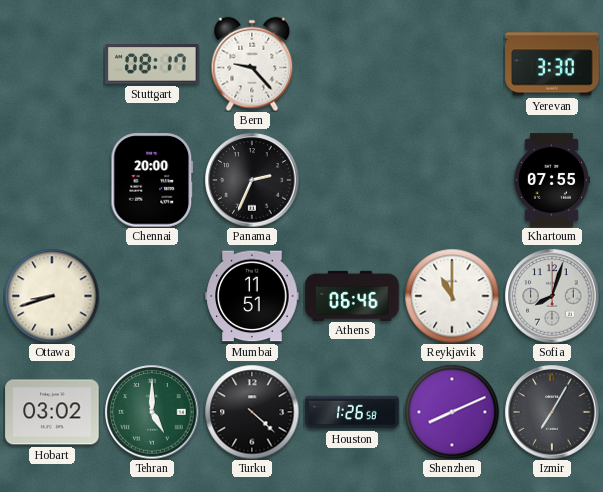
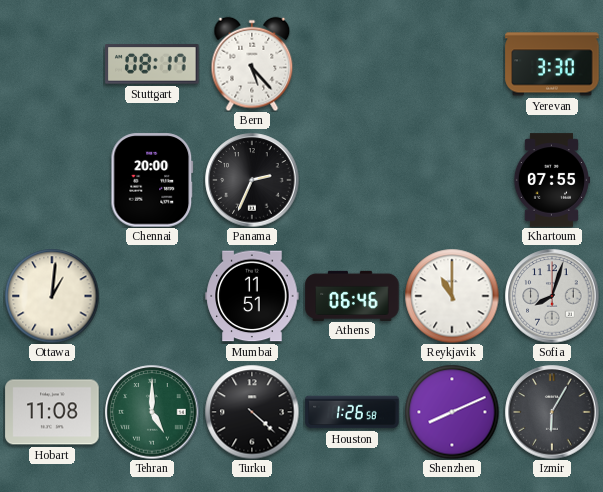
Bern: 9:23 -> 5:23 (252, 64)
Ottawa: 8:42 -> 1:01 (52, 296)
Hobart: 03:02 -> 11:08 (52, 412)
Izmir: 7:05 -> 6:05 (552, 412)
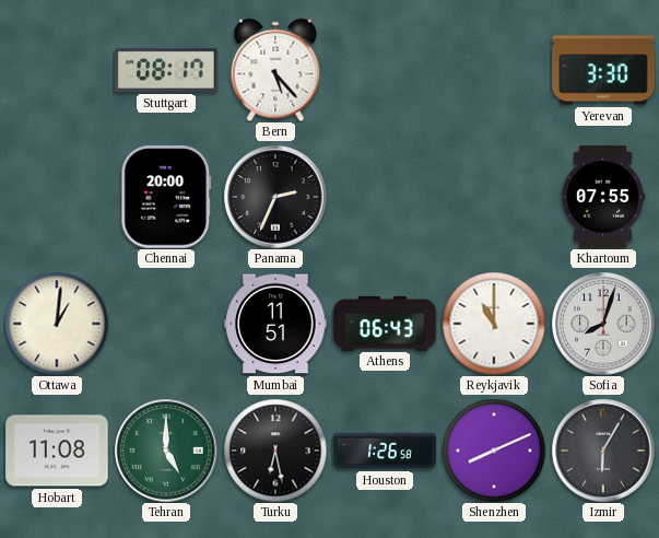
Athens: 06:46 -> 06:43 (385, 323)
Turku: 4:22 -> 6:28 (275, 451)
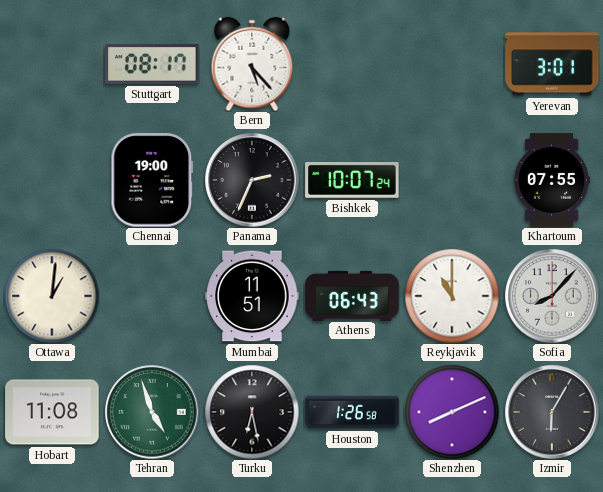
Yerevan: 3:30 -> 3:01 (552, 64)
Chennai: 20:00 -> 19:00 (152, 180)
Bishkek: none -> 10:07 (352, 181)
Sofia: 8:03 -> 8:07 (552, 296)
Tehran: 5:00 -> 4:57 (152, 412)
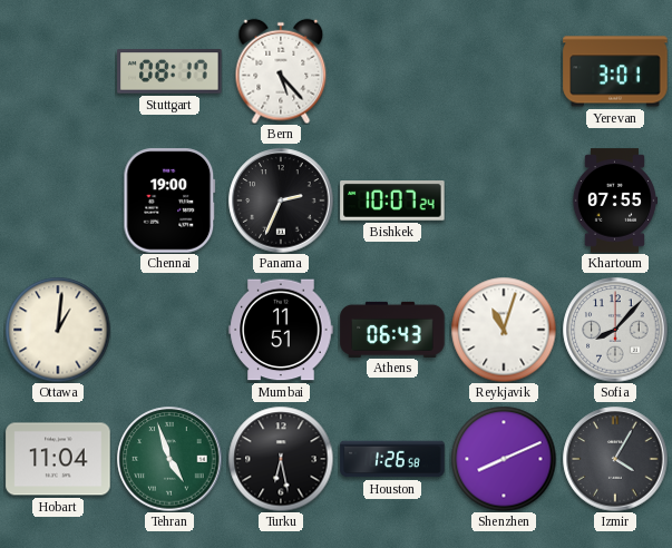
Reykjavik: 11:00 -> 11:03 (504, 330)
Hobart: 11:08 -> 11:04 (58, 459)
Izmir: 6:05 -> 4:05 (615, 459)
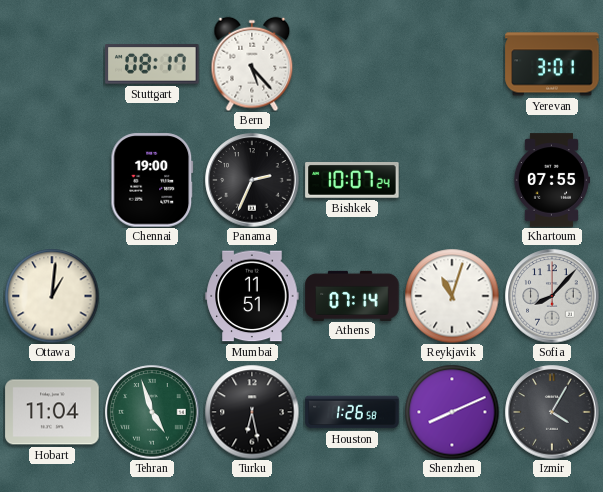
Athens: 06:43 -> 07:14 (352, 295)
